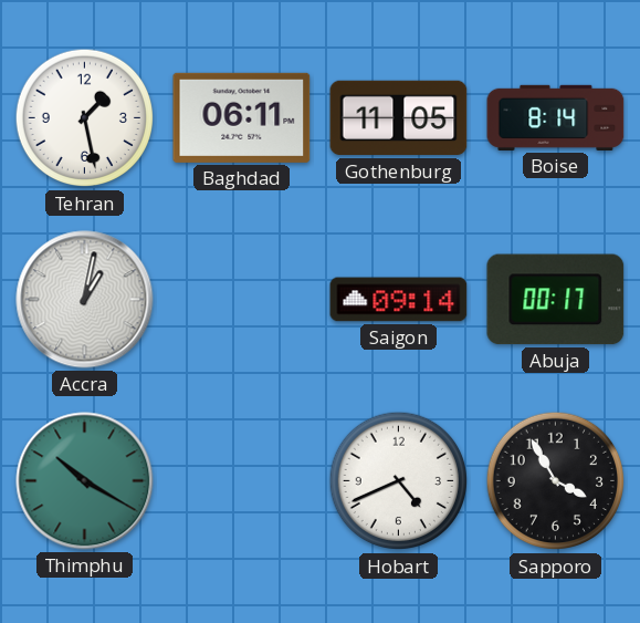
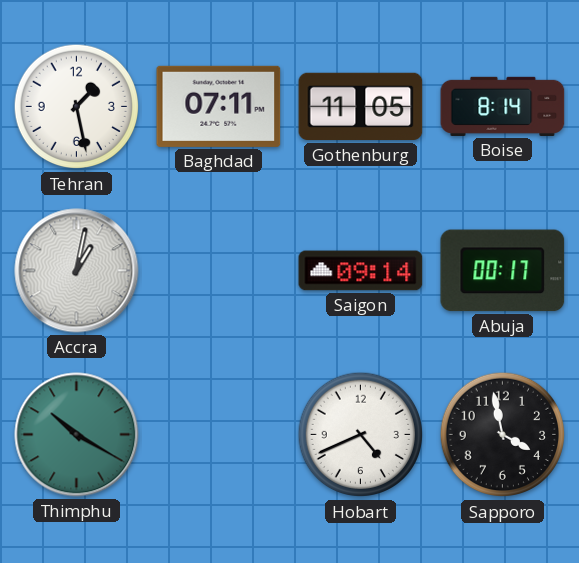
Baghdad: 06:11 -> 07:11 (219, 106)
Sapporo: 3:55 -> 3:58 (503, 435)
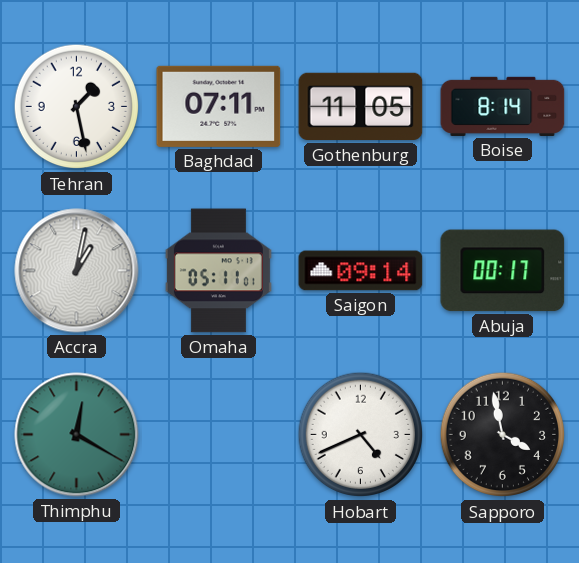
Omaha: none -> 05:11 (218, 271)
Thimphu: 10:20 -> 12:20 (77, 435)
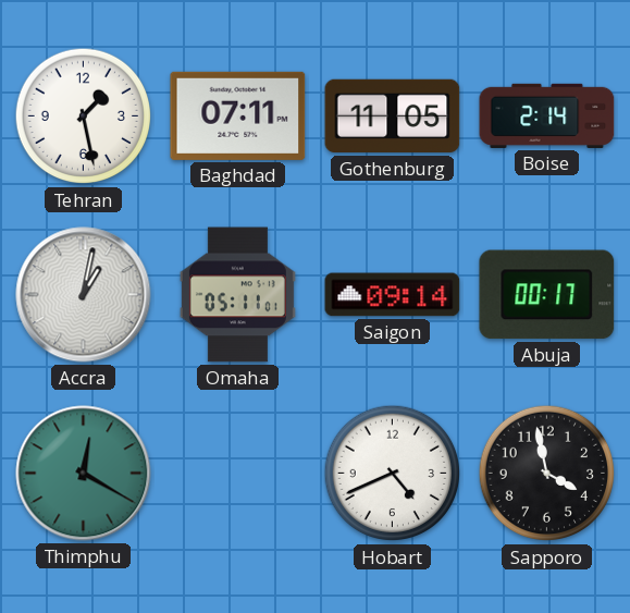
Boise: 8:14 -> 2:14 (547, 115)
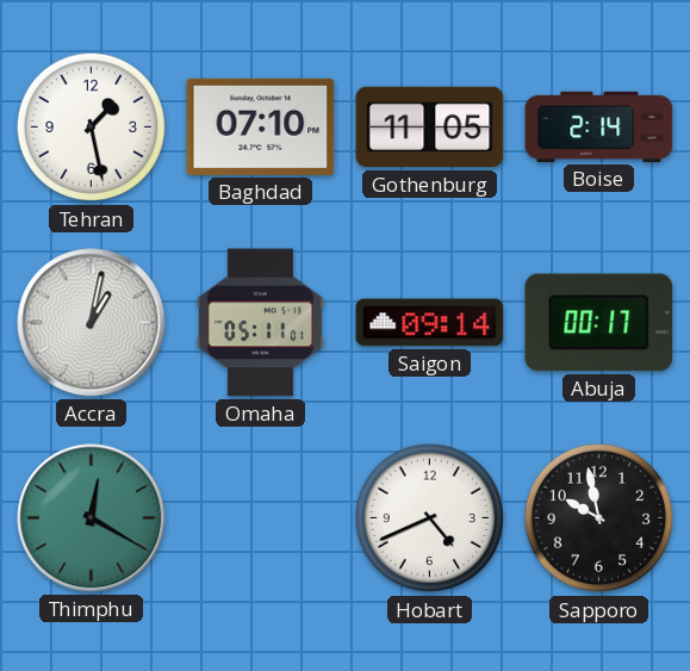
Baghdad: 07:11 -> 07:10 (261, 126)
Sapporo: 3:58 -> 9:58 (599, 518)
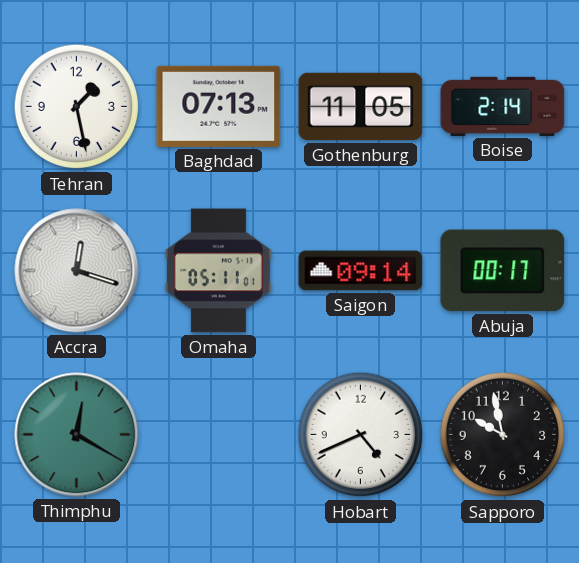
Baghdad: 07:10 -> 07:13 (219, 106)
Accra: 1:02 -> 12:18 (77, 271)
